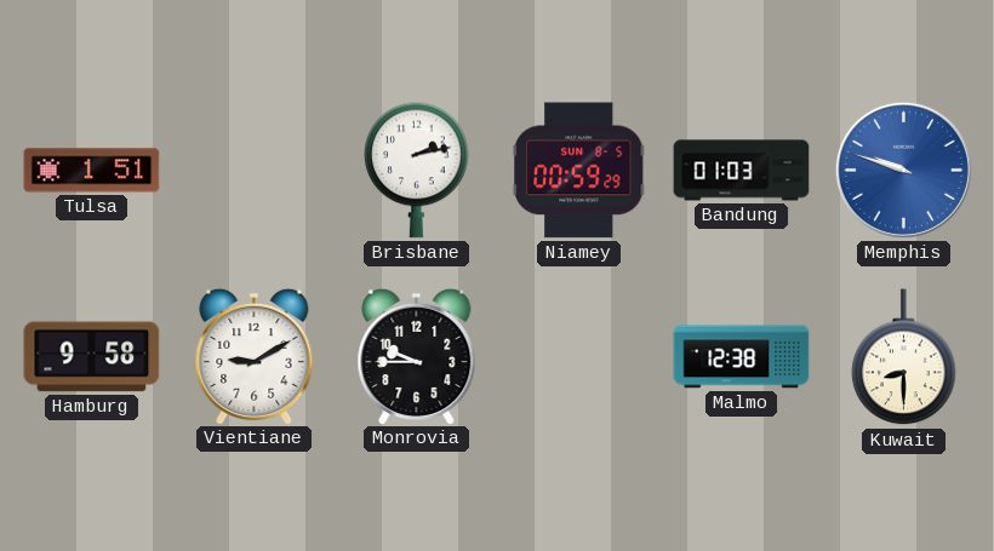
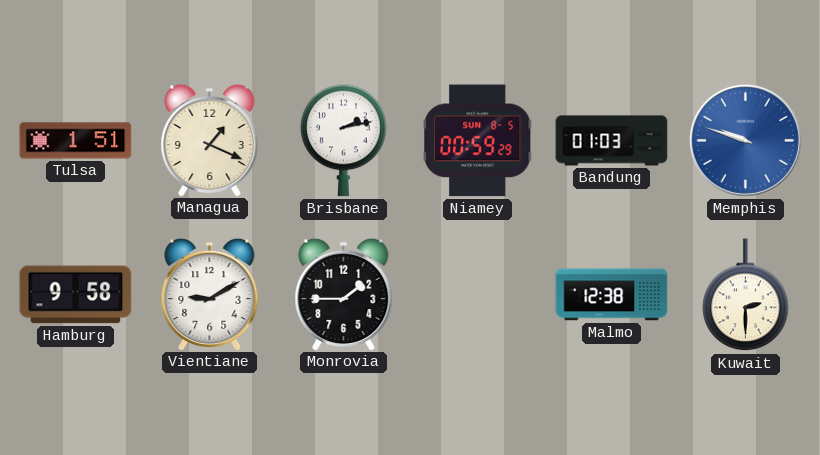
Managua: none -> 1:19 (210, 140)
Monrovia: 9:45 -> 1:45 (344, 294)
Kuwait: 8:30 -> 2:30 (746, 295)
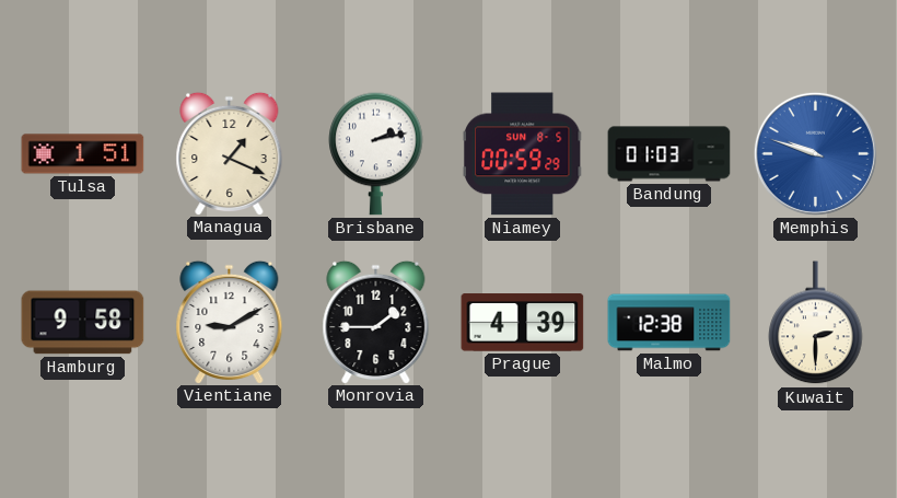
Prague: none -> 4:39 (523, 323)
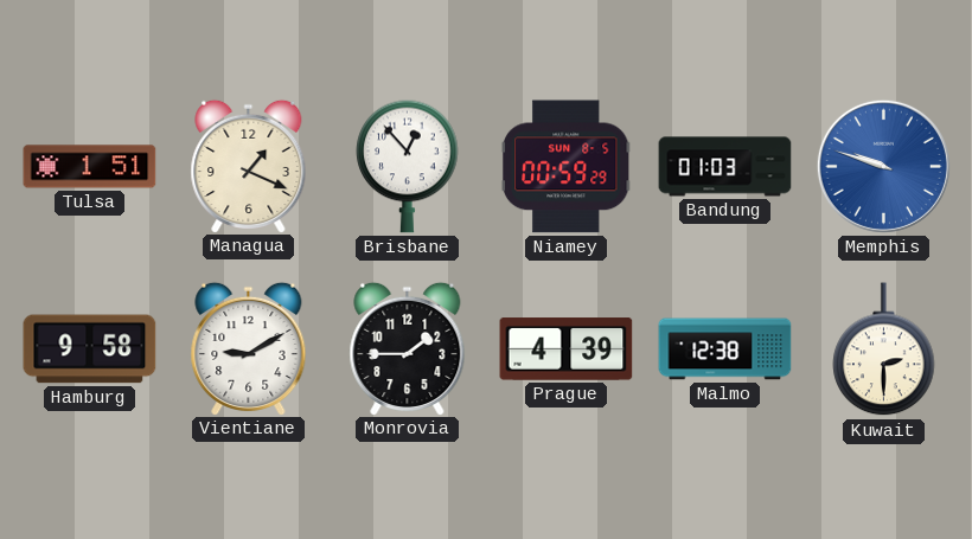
Brisbane: 2:13 -> 12:53 (408, 166)
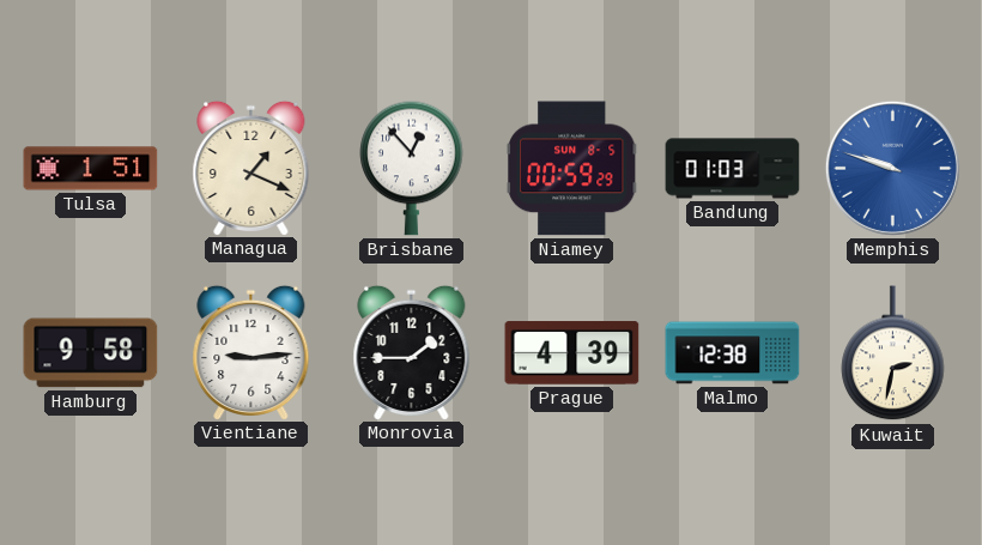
Vientiane: 9:10 -> 9:14 (251, 352)
Kuwait: 2:30 -> 2:32 (893, 353)
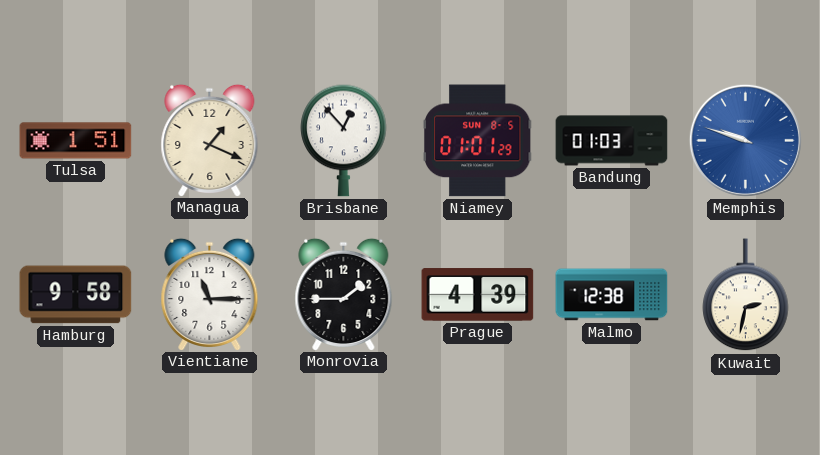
Niamey: 00:59 -> 01:01 (477, 141)
Vientiane: 9:14 -> 11:15 (210, 294)
